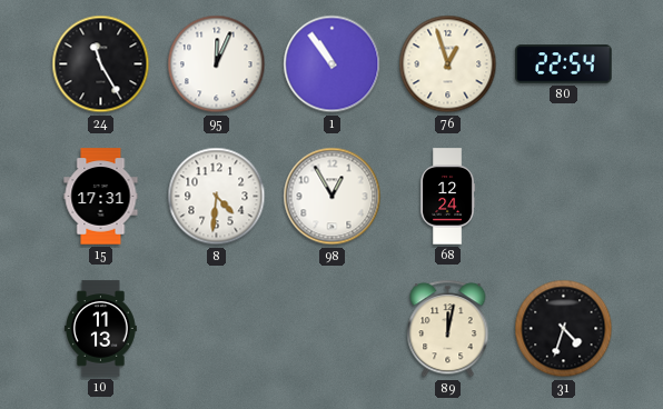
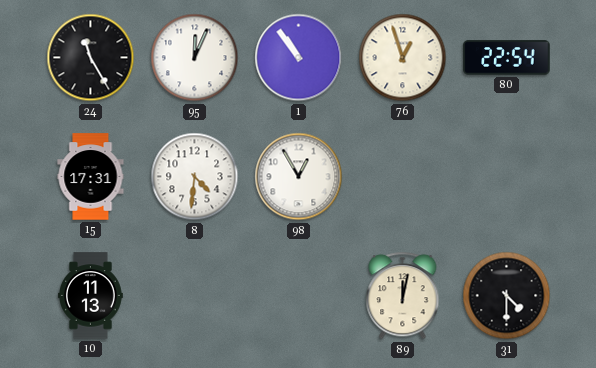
68: 12:24 -> none (448, 197)
31: 4:33 -> 4:30 (507, 296)
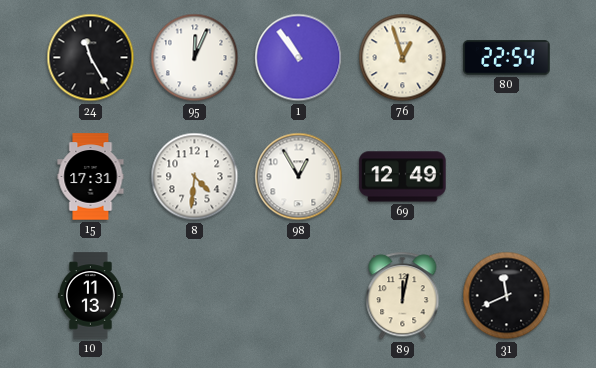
69: none -> 12:49 (403, 177)
31: 4:30 -> 11:41 (507, 296)
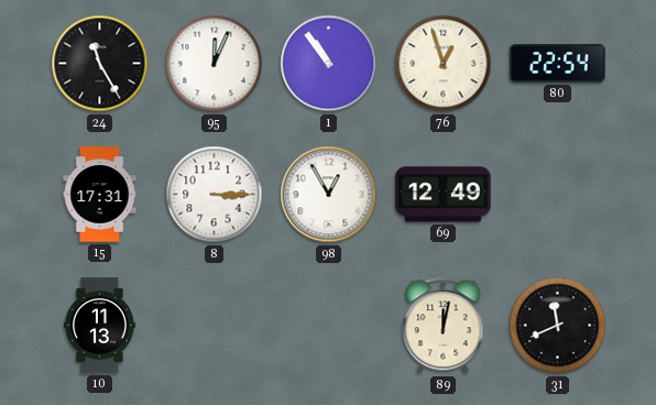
8: 4:31 -> 3:15 (215, 195)
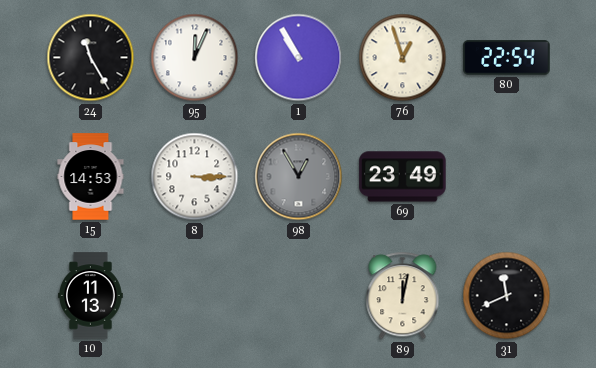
1: 10:54 -> 10:55 (299, 58)
15: 17:31 -> 14:53 (91, 177)
98 dial: white -> grey (299, 177)
69: 12:49 -> 23:49 (403, 177)
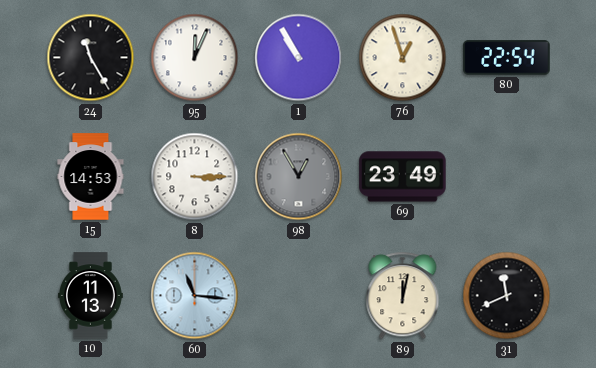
60: none -> 11:16 (195, 296)
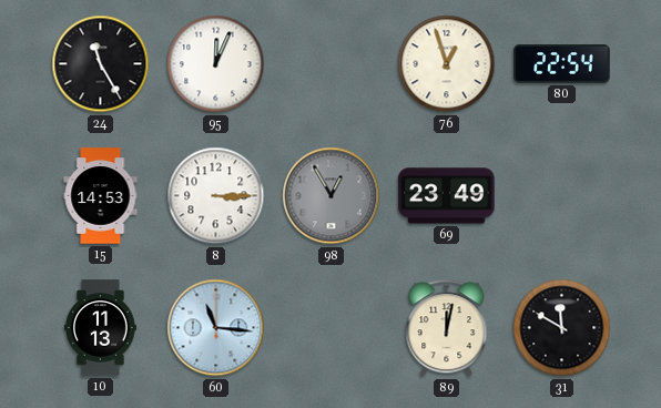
1: 10:55 -> none (299, 58)
31: 11:41 -> 11:50 (562, 328)
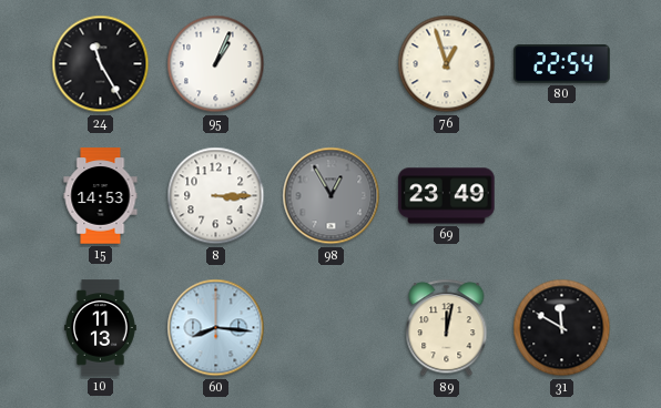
95: 12:04 -> 1:04 (216, 64)
60: 11:16 -> 8:16 (216, 328)
